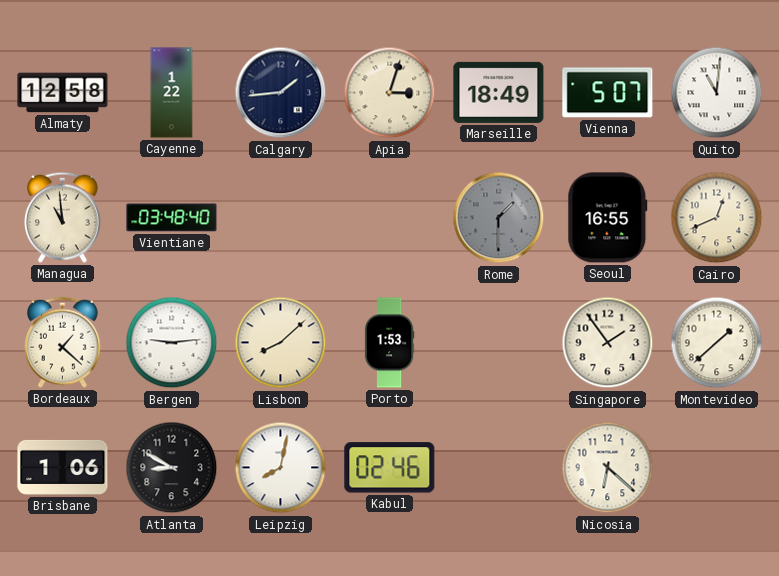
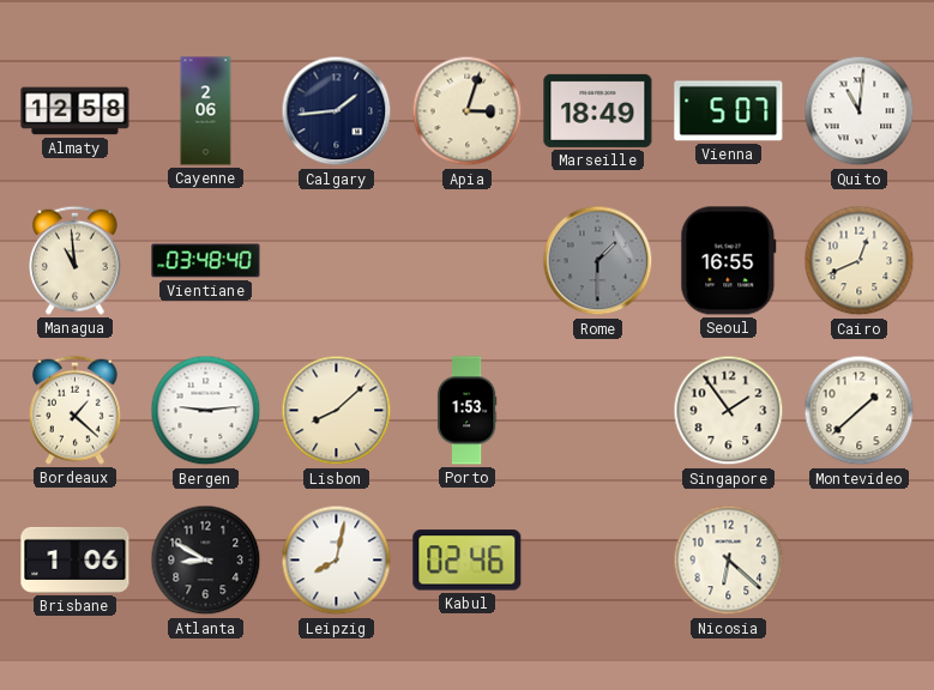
Cayenne: 1:22 -> 2:06 (206, 111)
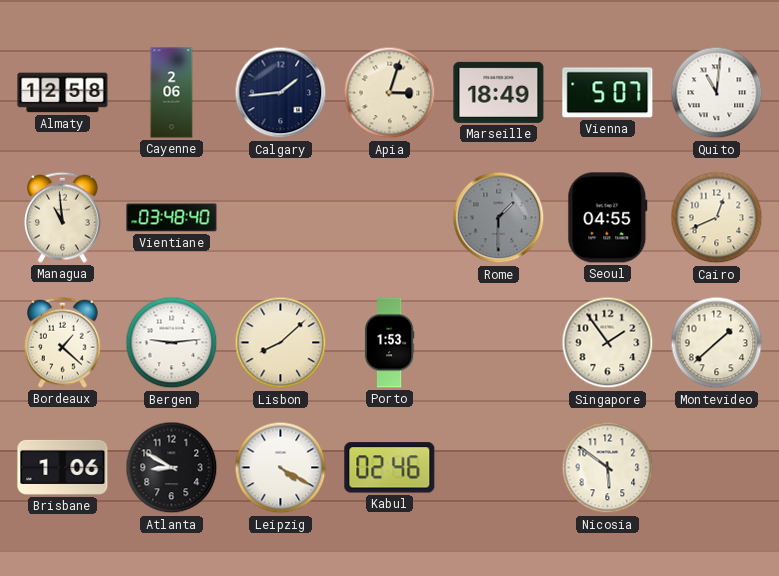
Seoul: 16:55 -> 04:55 (608, 218)
Leipzig: 8:02 -> 4:20 (281, 468)
Nicosia: 6:22 -> 5:51 (608, 468)
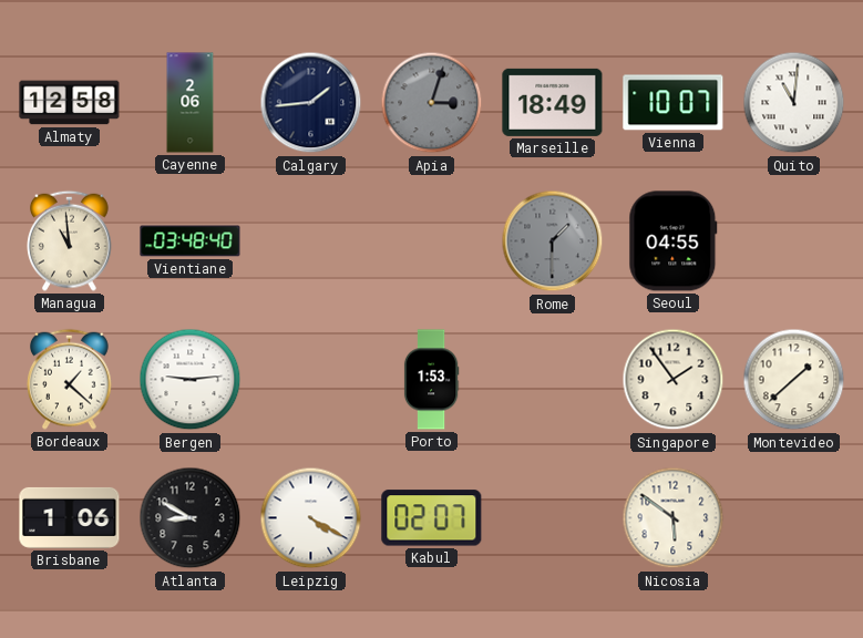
Apia dial: cream -> grey (432, 103)
Vienna: 5:07 -> 10:07 (674, 103)
Cairo: 12:41 -> none (717, 218)
Lisbon: 8:08 -> none (281, 343)
Kabul: 02:46 -> 02:07 (432, 518)
